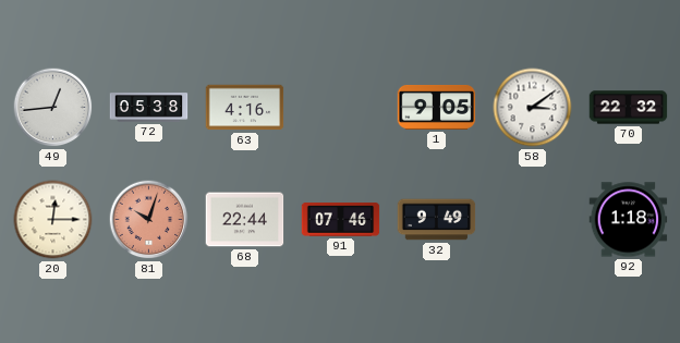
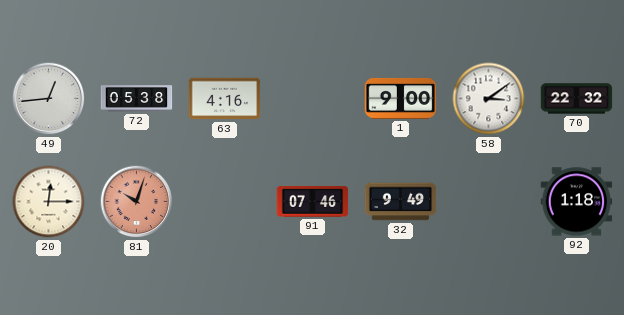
1: 9:05 -> 9:00 (401, 99)
68: 22:44 -> none (245, 220)
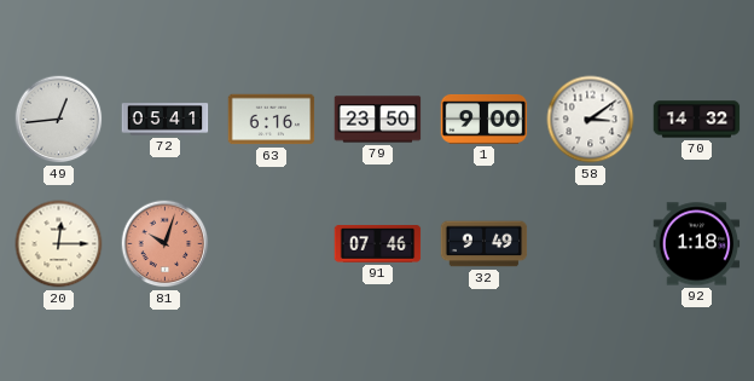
72: 05:38 -> 05:41 (166, 120)
63: 4:16 -> 6:16 (272, 120)
79: none -> 23:50 (378, 120)
70: 22:32 -> 14:32 (697, 120)
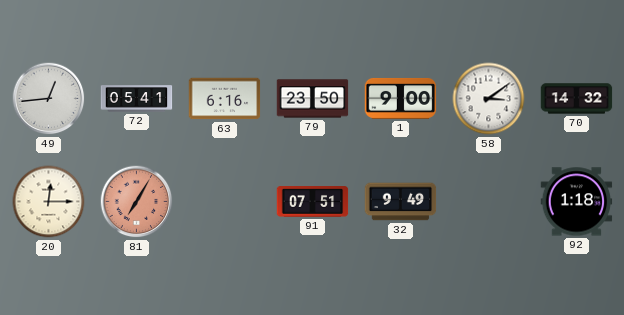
81: 10:03 -> 7:05 (137, 202)
91: 07:46 -> 07:51 (313, 202)
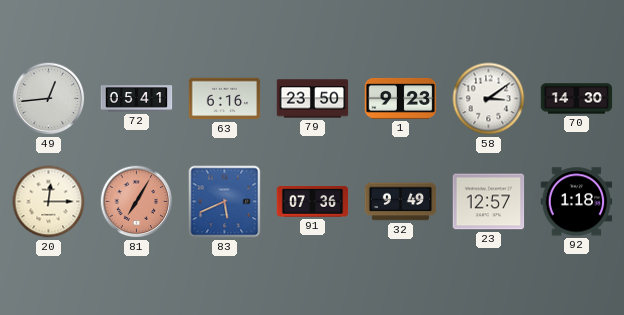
1: 9:00 -> 9:23 (401, 99)
70: 14:32 -> 14:30 (577, 99)
83: none -> 5:41 (225, 202)
91: 07:51 -> 07:36 (313, 202)
23: none -> 12:57 (489, 202)
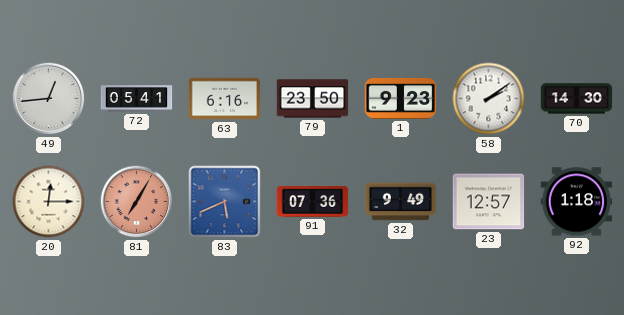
58: 3:09 -> 2:09 (489, 99)
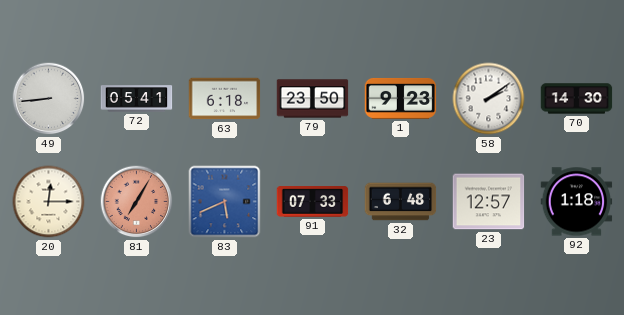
49: 12:44 -> 8:44 (49, 99)
63: 6:16 -> 6:18 (225, 99)
91: 07:36 -> 07:33 (313, 202)
32: 9:49 -> 6:48 (401, 202)
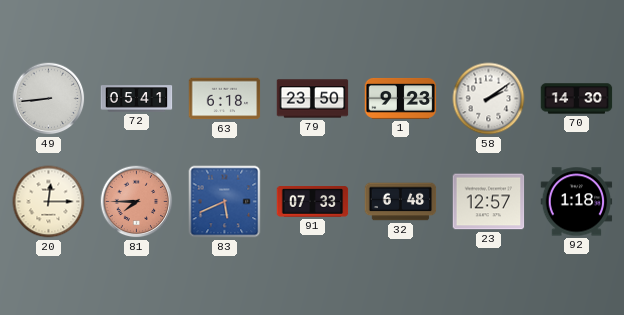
81: 7:05 -> 7:45 (137, 202)
